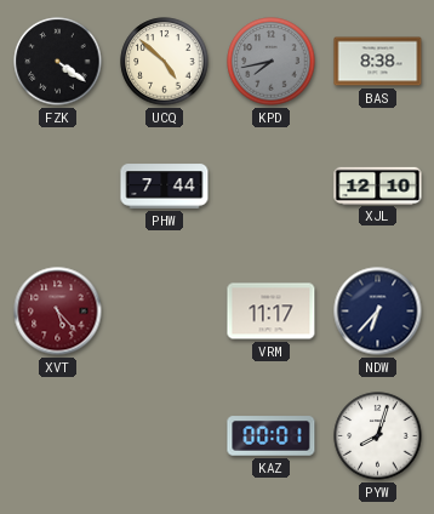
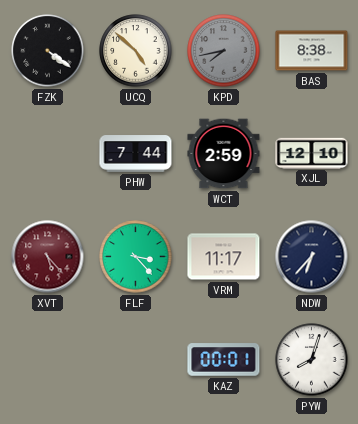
WCT: none -> 2:59 (224, 154)
FLF: none -> 3:23 (136, 257)
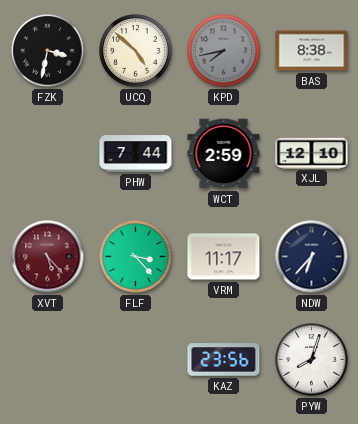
FZK: 4:21 -> 3:32 (48, 51)
KAZ: 00:01 -> 23:56 (224, 360)
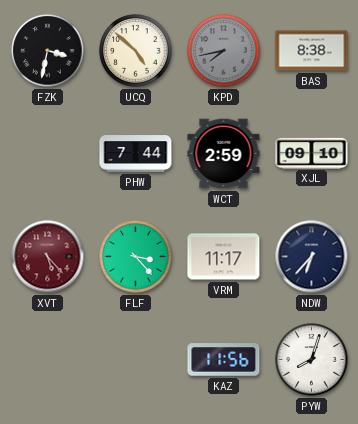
XJL: 12:10 -> 09:10 (312, 153)
KAZ: 23:56 -> 11:56 (224, 360)
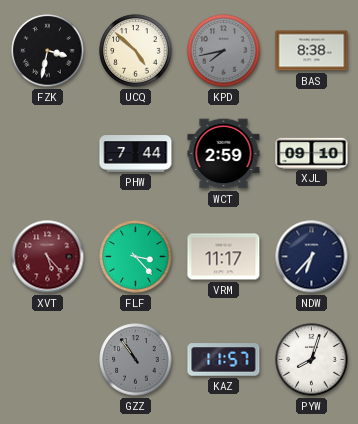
GZZ: none -> 10:54 (136, 360)
KAZ: 11:56 -> 11:57 (224, 360)
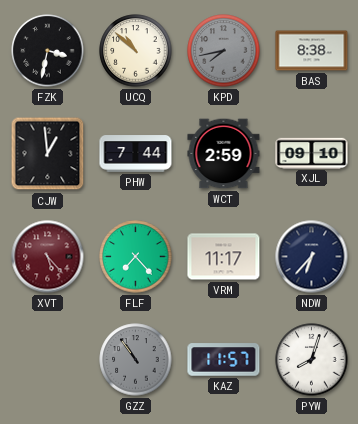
UCQ: 4:52 -> 10:52 (136, 51)
CJW: none -> 12:59 (48, 154)
FLF: 3:23 -> 7:23 (136, 257)
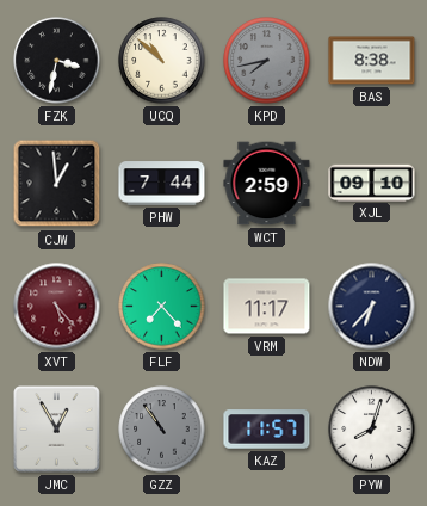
JMC: none -> 12:55 (57, 430)
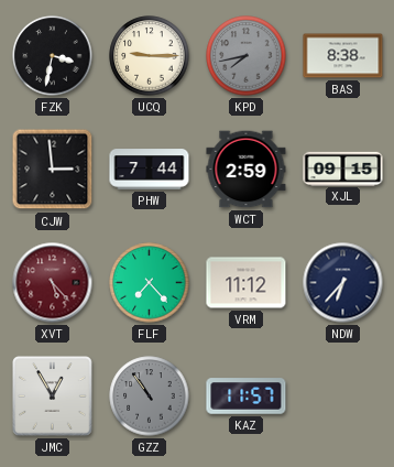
UCQ: 10:52 -> 9:15 (150, 56)
CJW: 12:59 -> 2:59 (53, 170)
XJL: 09:10 -> 09:15 (343, 169)
VRM: 11:17 -> 11:12 (247, 283)
PYW: 8:03 -> none (372, 430)
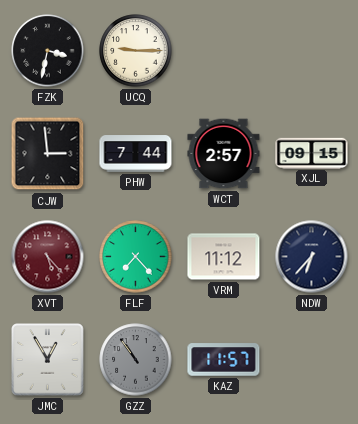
KPD: 7:43 -> none (247, 56)
BAS: 8:38 -> none (343, 56)
WCT: 2:59 -> 2:57 (224, 154)
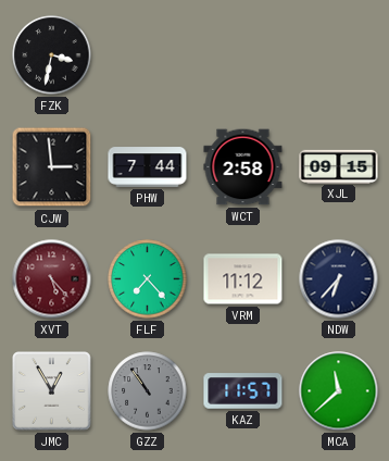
UCQ: 9:15 -> none (136, 51)
WCT: 2:57 -> 2:58 (243, 167)
MCA: none -> 11:38 (339, 391)
